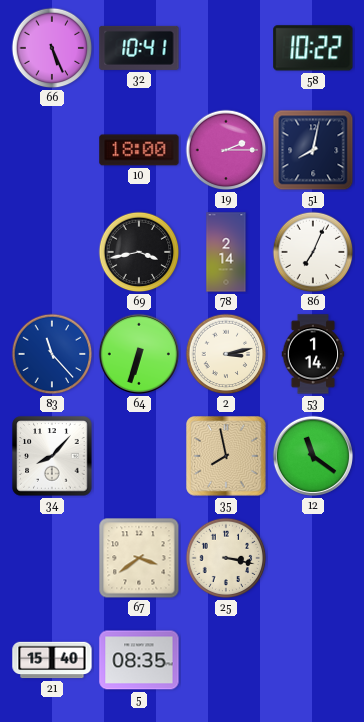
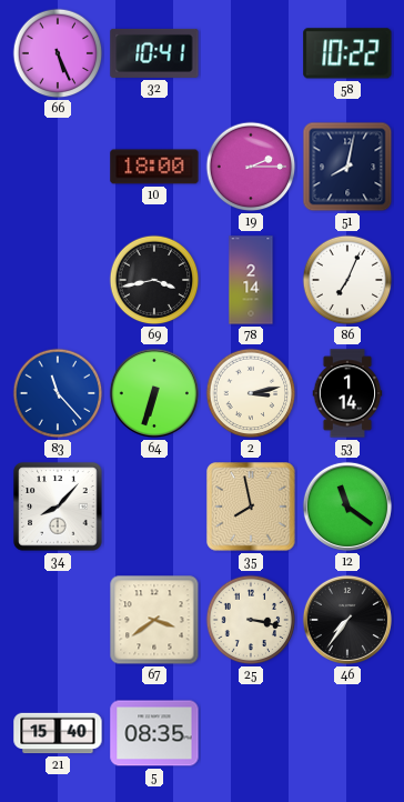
46: none -> 7:36 (347, 620)
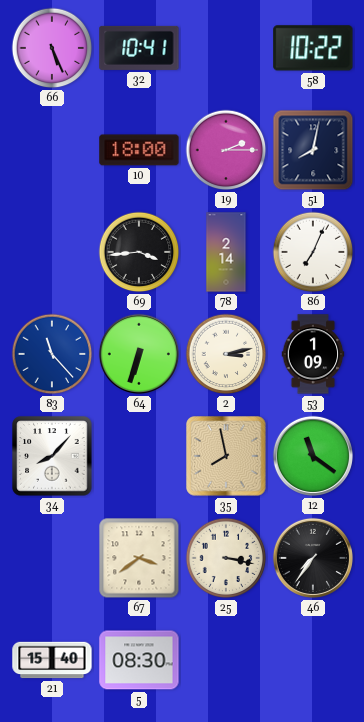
69: 3:43 -> 3:44 (139, 252)
53: 1:14 -> 1:09 (313, 354)
5: 08:35 -> 08:30 (139, 660)
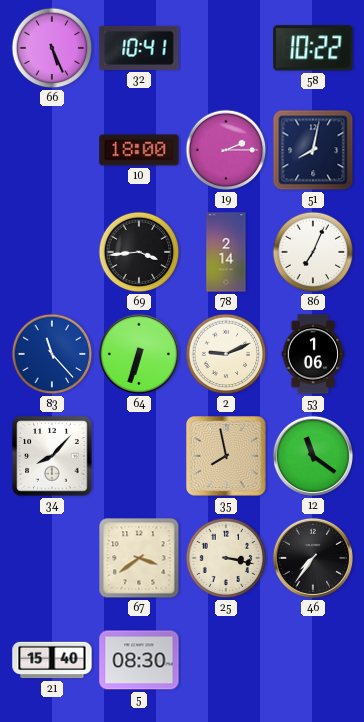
2: 3:13 -> 9:11 (226, 354)
53: 1:09 -> 1:06 (313, 354)
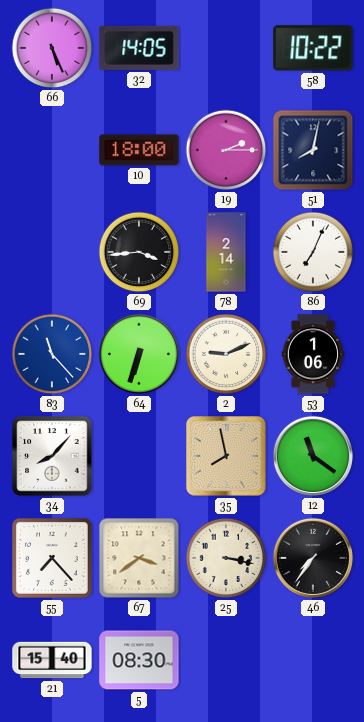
32: 10:41 -> 14:05 (139, 48)
55: none -> 7:23 (52, 558)
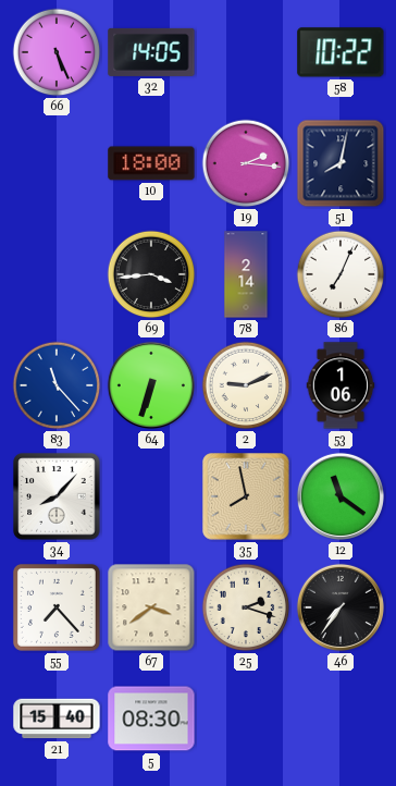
19: 2:15 -> 2:16 (246, 163)
25: 3:17 -> 2:18 (246, 607)
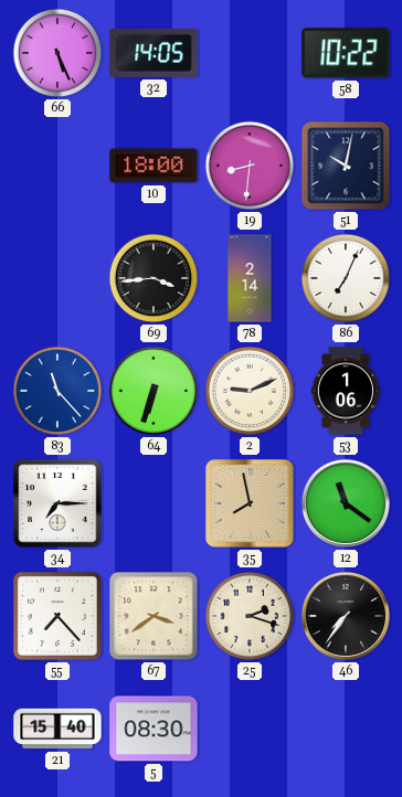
19: 2:16 -> 8:31 (250, 166)
51: 8:02 -> 10:02 (346, 166)
34: 8:07 -> 7:15 (57, 503)
